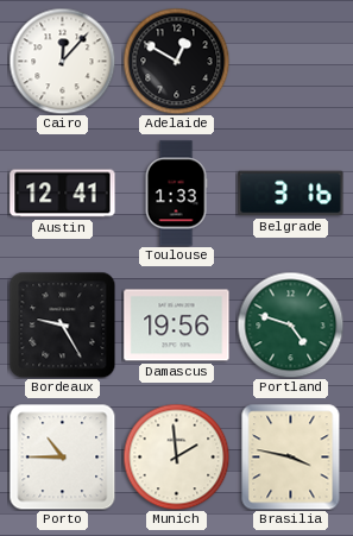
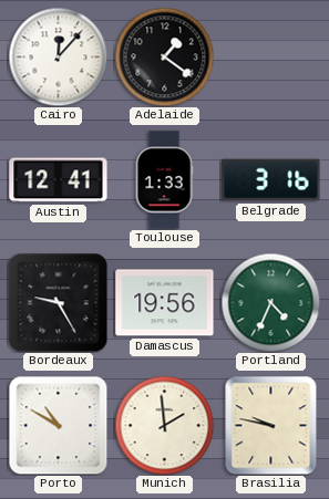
Adelaide: 12:50 -> 1:21 (164, 56)
Portland: 4:48 -> 4:34 (270, 302)
Porto: 10:45 -> 10:50 (58, 425)
Brasilia: 3:47 -> 9:47 (271, 425)
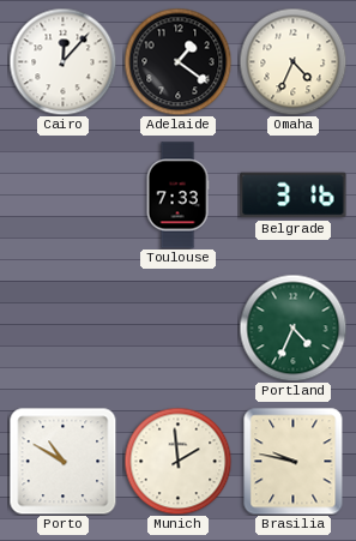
Omaha: none -> 4:34 (292, 61)
Austin: 12:41 -> none (59, 180)
Toulouse: 1:33 -> 7:33 (177, 196)
Bordeaux: 9:25 -> none (58, 302)
Damascus: 19:56 -> none (165, 303)
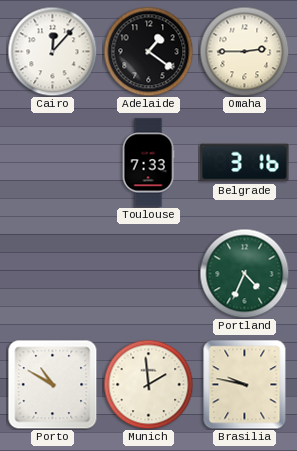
Omaha: 4:34 -> 2:45 (244, 51)
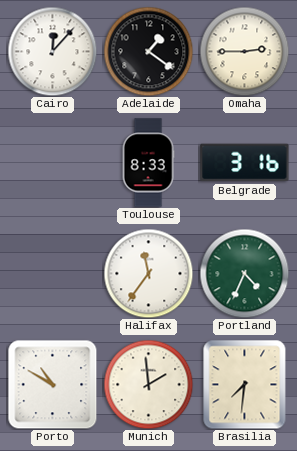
Toulouse: 7:33 -> 8:33 (148, 163)
Halifax: none -> 11:36 (148, 273)
Brasilia: 9:47 -> 7:31 (245, 384)
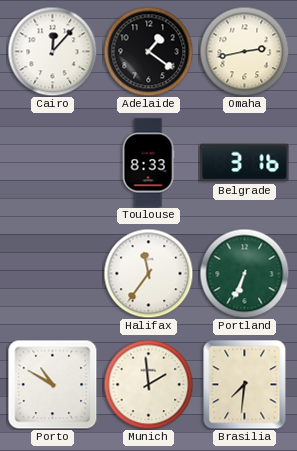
Omaha: 2:45 -> 2:43 (244, 51)
Portland: 4:34 -> 6:34 (244, 273)
